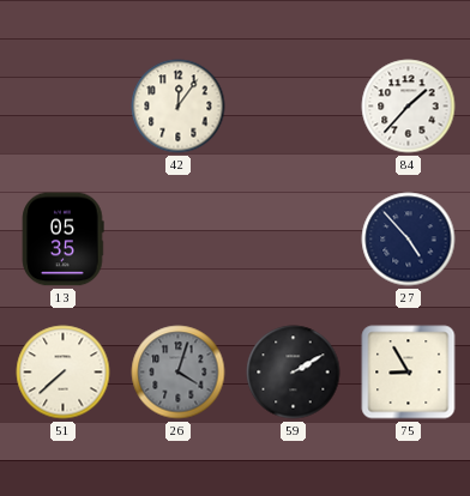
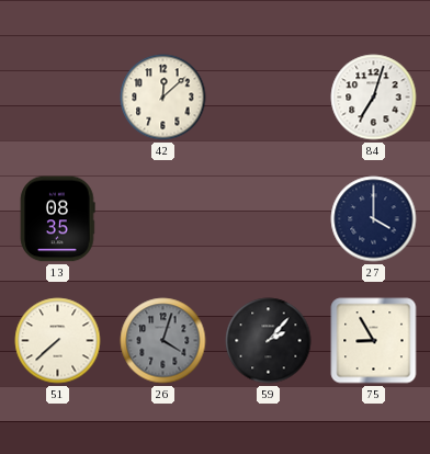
42: 12:06 -> 12:08 (163, 98)
84: 1:37 -> 7:03 (374, 98)
13: 05:35 -> 08:35 (58, 219)
27: 4:53 -> 4:00 (374, 219)
59: 2:10 -> 2:07 (269, 341)
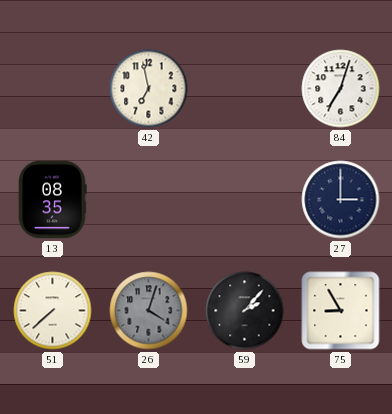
42: 12:08 -> 6:58 (149, 89)
27: 4:00 -> 3:00 (341, 200)
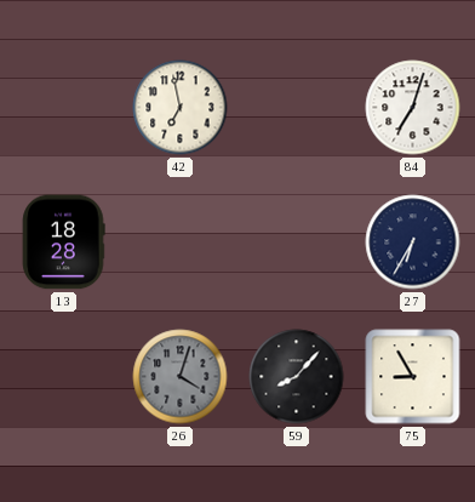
13: 08:35 -> 18:28 (64, 243)
27: 3:00 -> 6:35 (413, 243)
51: 7:38 -> none (53, 311)
59: 2:07 -> 8:07 (297, 377)
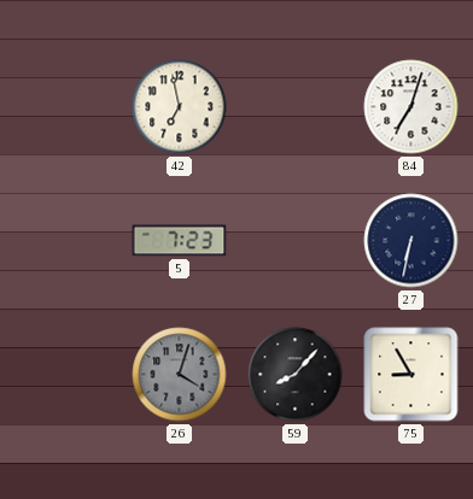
13: 18:28 -> none (64, 243)
5: none -> 7:23 (180, 241)
27: 6:35 -> 6:32 (411, 241)
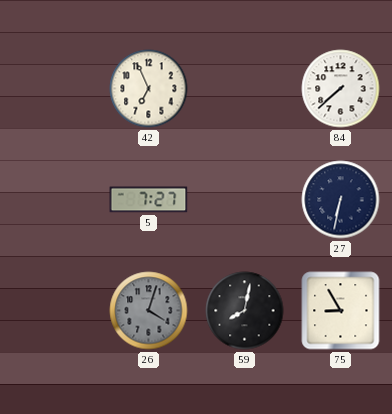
42: 6:58 -> 6:56 (149, 89)
84: 7:03 -> 7:38 (341, 89)
5: 7:23 -> 7:27 (149, 200)
59: 8:07 -> 8:02 (245, 311)
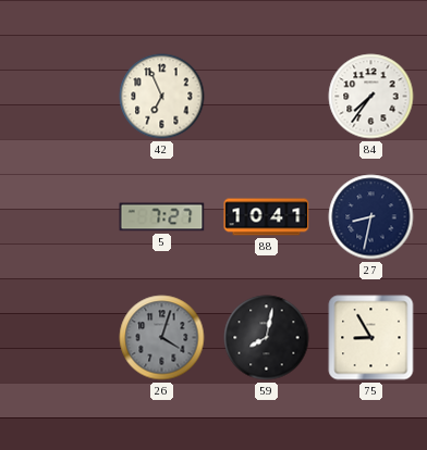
84: 7:38 -> 7:36 (371, 97)
88: none -> 10:41 (267, 217)
27: 6:32 -> 8:32 (371, 217)
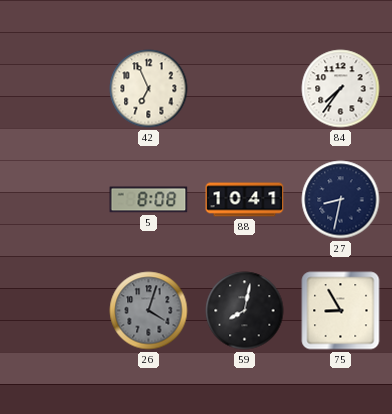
5: 7:27 -> 8:08 (149, 200)
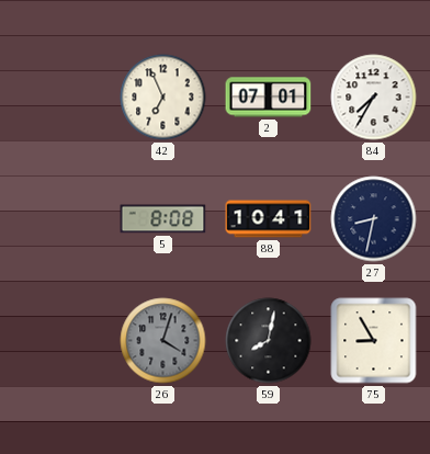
2: none -> 07:01 (269, 98)
84: 7:36 -> 7:35 (374, 98)
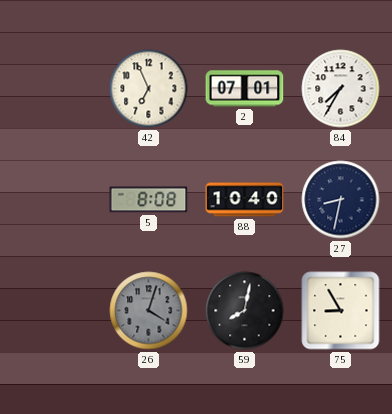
88: 10:41 -> 10:40 (245, 200)
